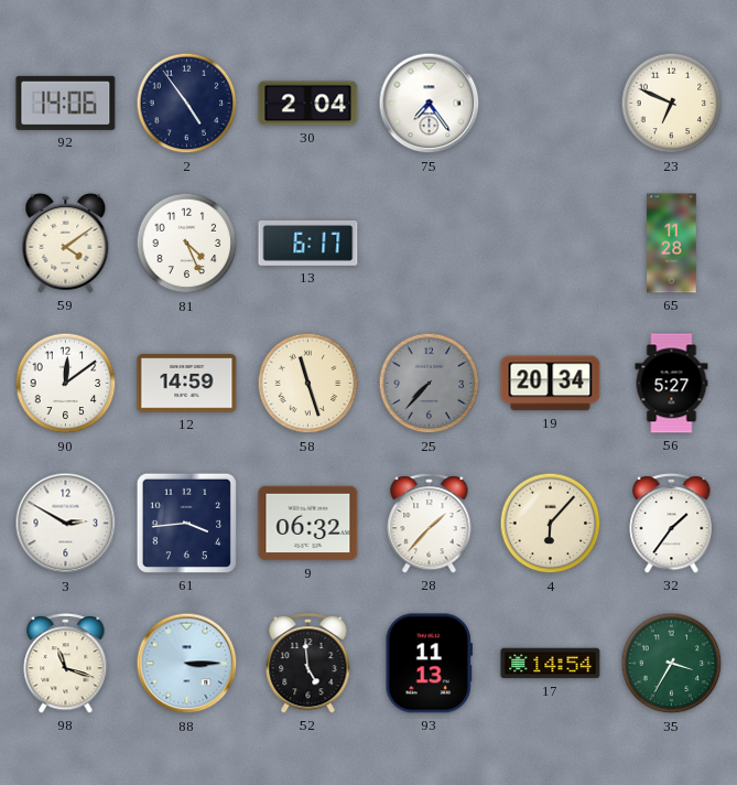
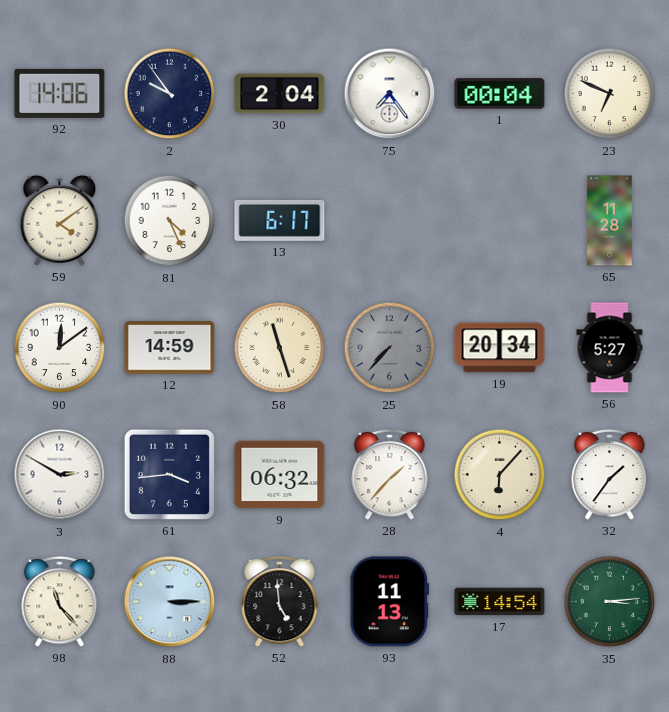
2: 4:54 -> 9:54 (170, 94)
1: none -> 00:04 (500, 94)
98: 11:18 -> 11:23 (60, 601)
35: 3:35 -> 3:14 (610, 602)
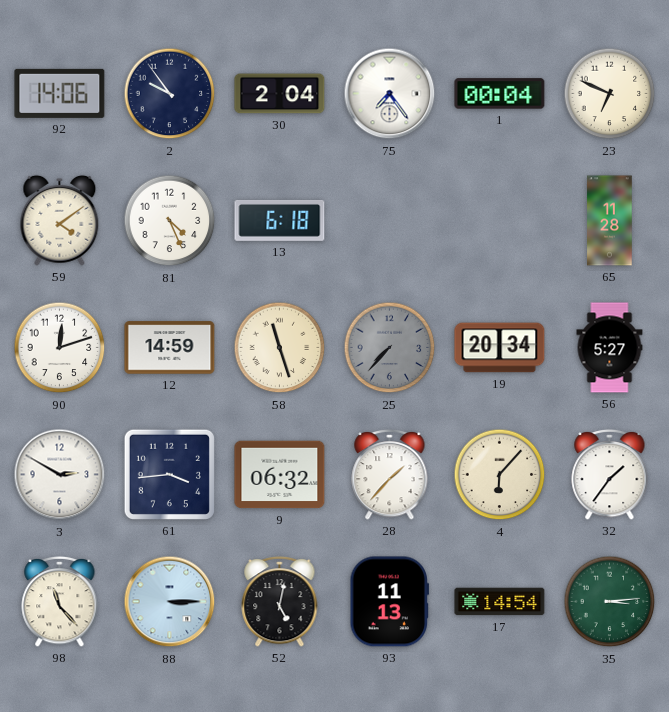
13: 6:17 -> 6:18 (280, 220)
90: 12:09 -> 12:12 (60, 348)
52: 4:59 -> 5:02 (280, 601)
